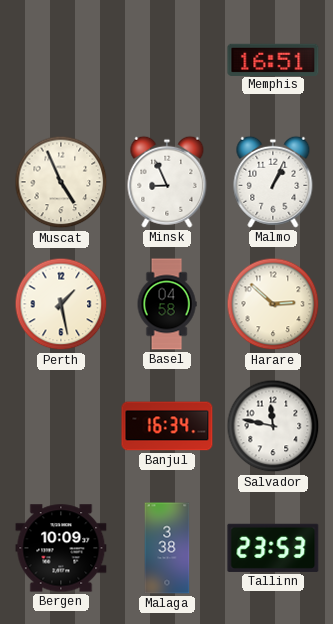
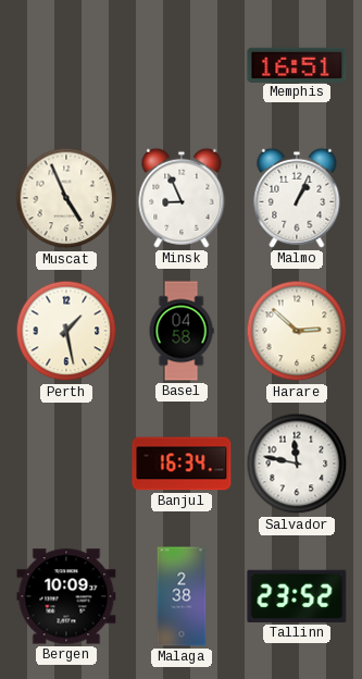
Malaga: 3:38 -> 2:38 (182, 596)
Tallinn: 23:53 -> 23:52 (297, 596)
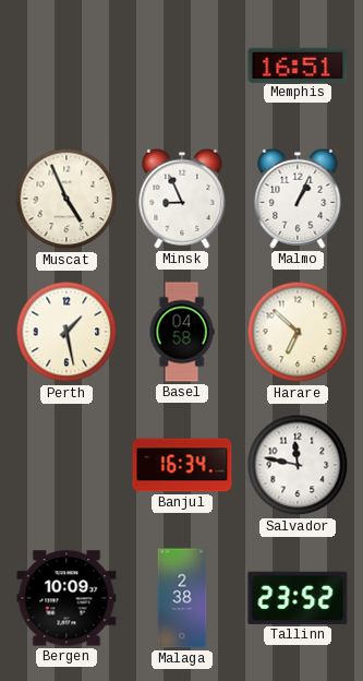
Harare: 2:52 -> 6:52 (298, 332)
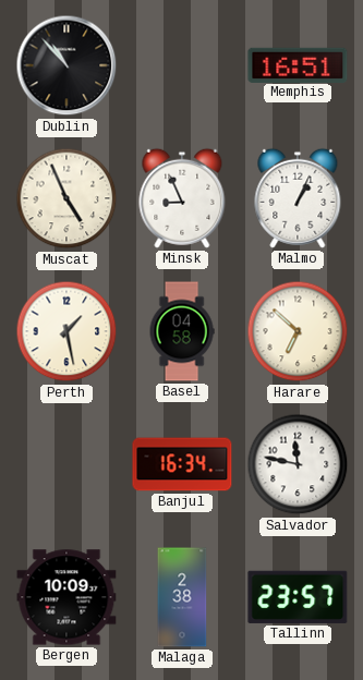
Dublin: none -> 10:53 (66, 65)
Tallinn: 23:52 -> 23:57 (298, 597)
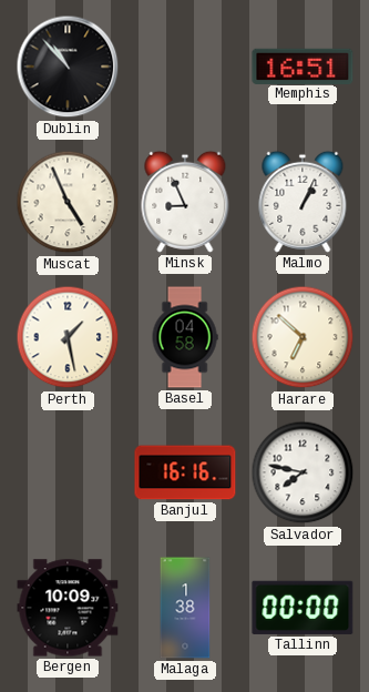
Banjul: 16:34 -> 16:16 (185, 472)
Salvador: 11:47 -> 7:47 (303, 472)
Malaga: 2:38 -> 1:38 (185, 608)
Tallinn: 23:57 -> 00:00 (303, 608)
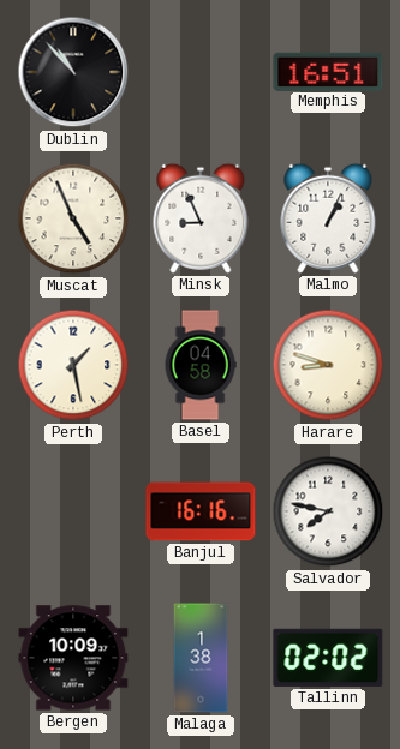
Harare: 6:52 -> 8:48 (328, 365)
Tallinn: 00:00 -> 02:02 (328, 658)
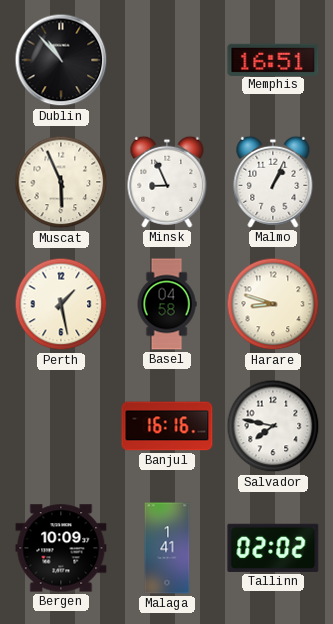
Muscat: 4:56 -> 5:56 (61, 182)
Malaga: 1:38 -> 1:41 (167, 548)
